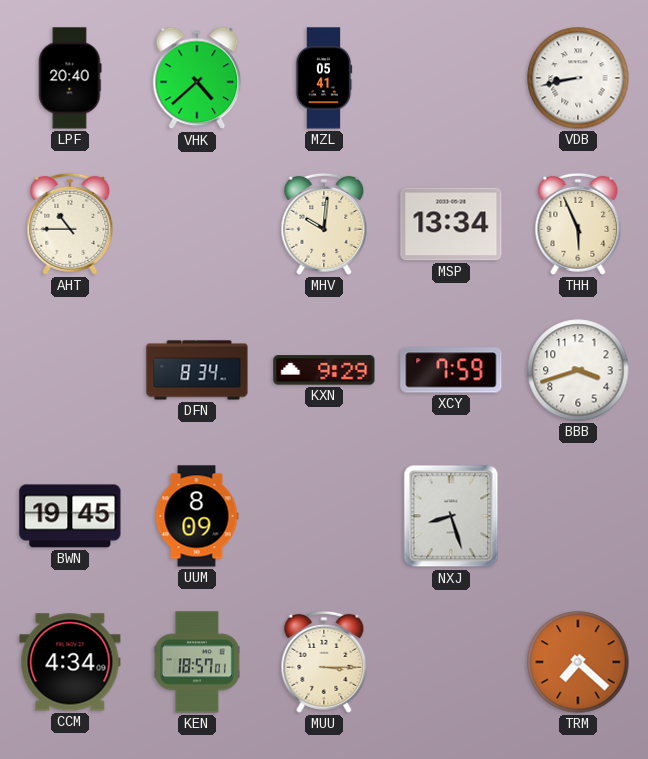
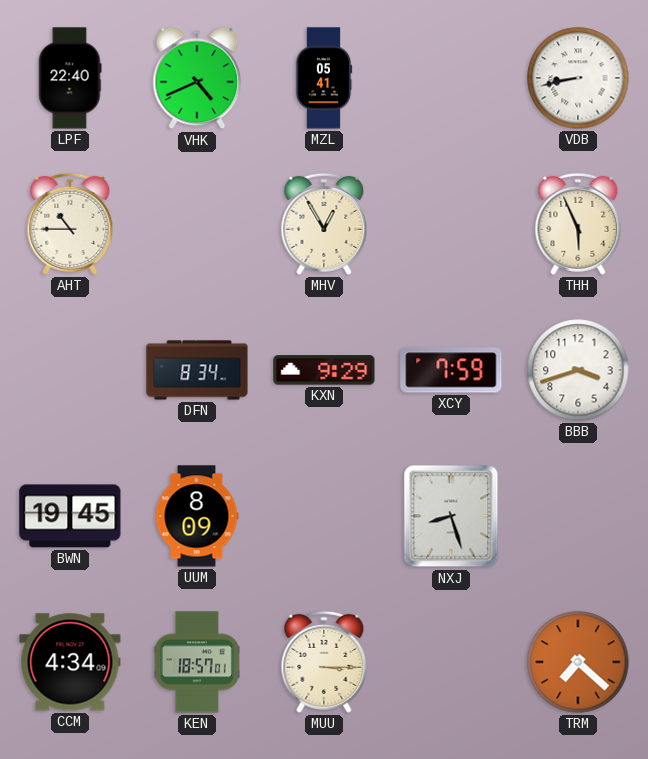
LPF: 20:40 -> 22:40 (70, 78)
VHK: 4:38 -> 4:41 (197, 78)
MHV: 10:01 -> 12:55 (324, 224)
MSP: 13:34 -> none (451, 224)
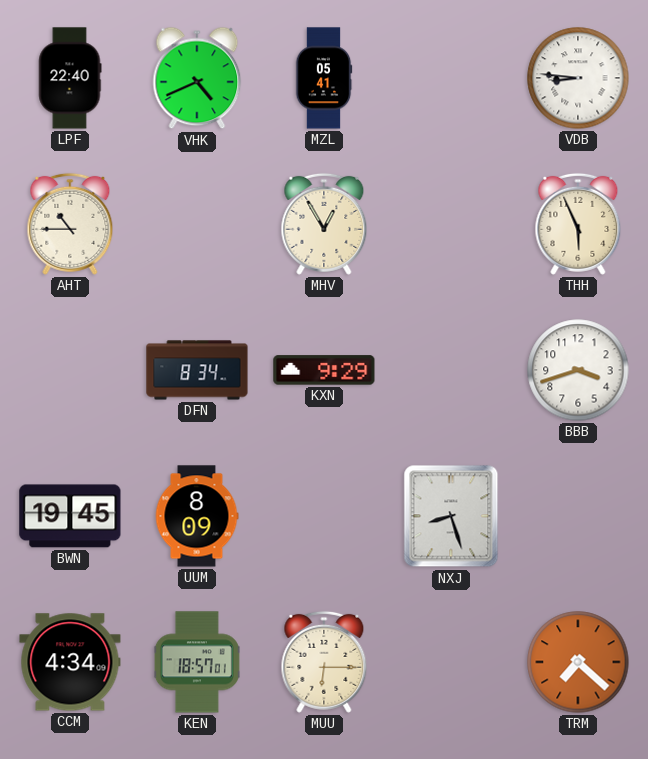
VDB: 8:43 -> 8:46 (578, 78)
XCY: 7:59 -> none (451, 370)
MUU: 3:15 -> 6:15 (324, 662)
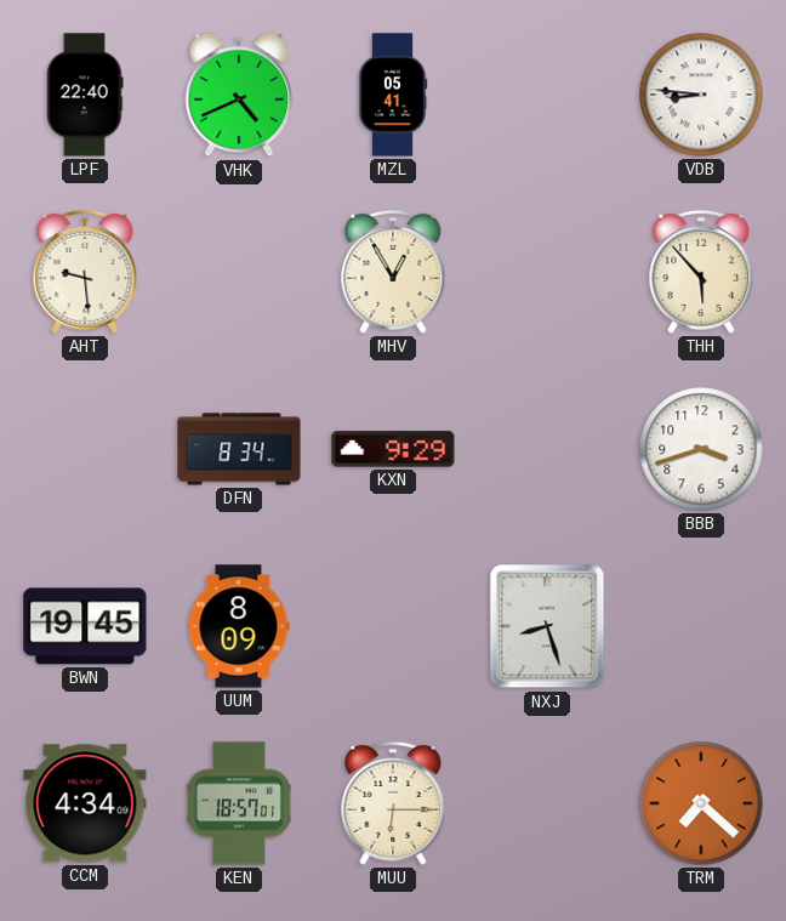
AHT: 10:45 -> 9:29 (85, 272)
THH: 5:56 -> 5:53 (701, 272)
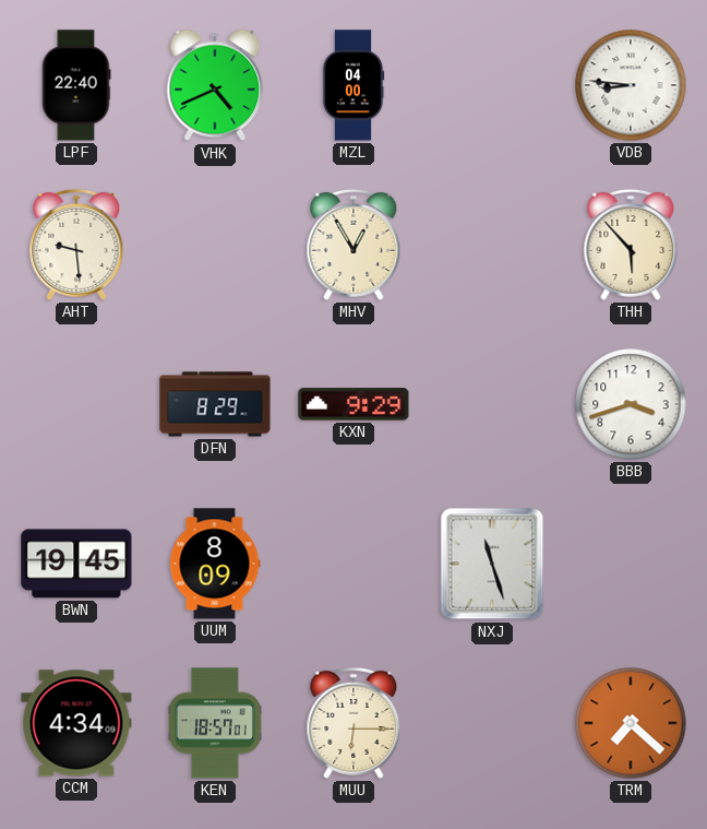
MZL: 05:41 -> 04:00 (353, 85)
DFN: 8:34 -> 8:29 (215, 404)
NXJ: 8:27 -> 11:27 (492, 564)
